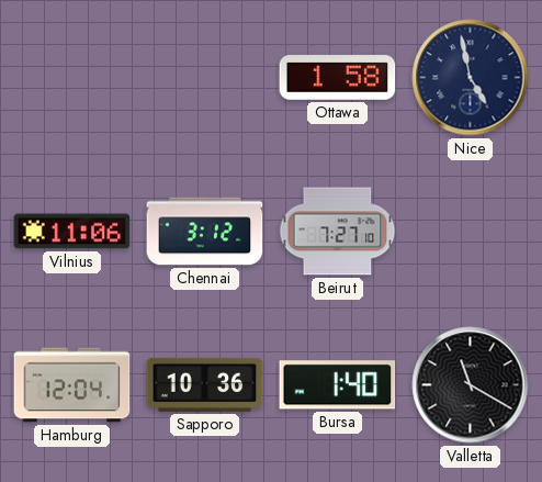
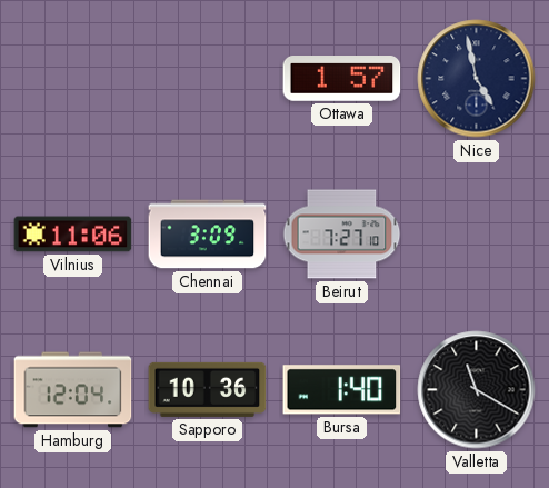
Ottawa: 1:58 -> 1:57 (342, 79)
Chennai: 3:12 -> 3:09 (208, 235)
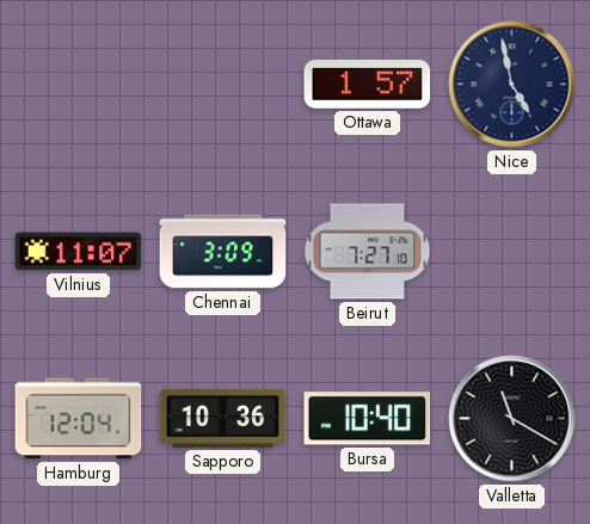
Vilnius: 11:06 -> 11:07 (79, 252)
Bursa: 1:40 -> 10:40 (368, 419)
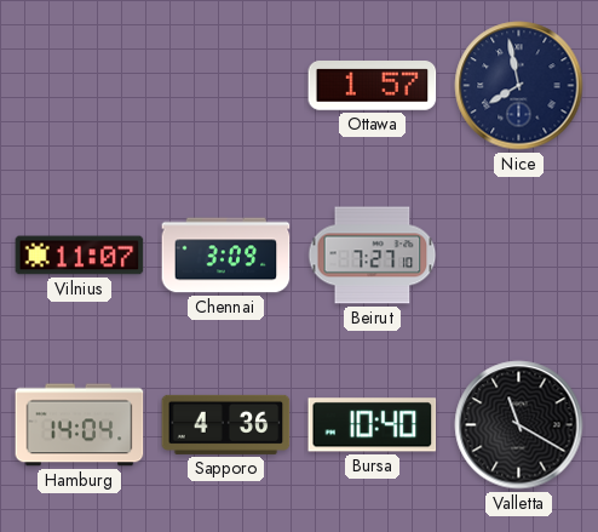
Nice: 4:58 -> 7:58 (519, 86)
Hamburg: 12:04 -> 14:04 (80, 425)
Sapporo: 10:36 -> 4:36 (226, 424)
